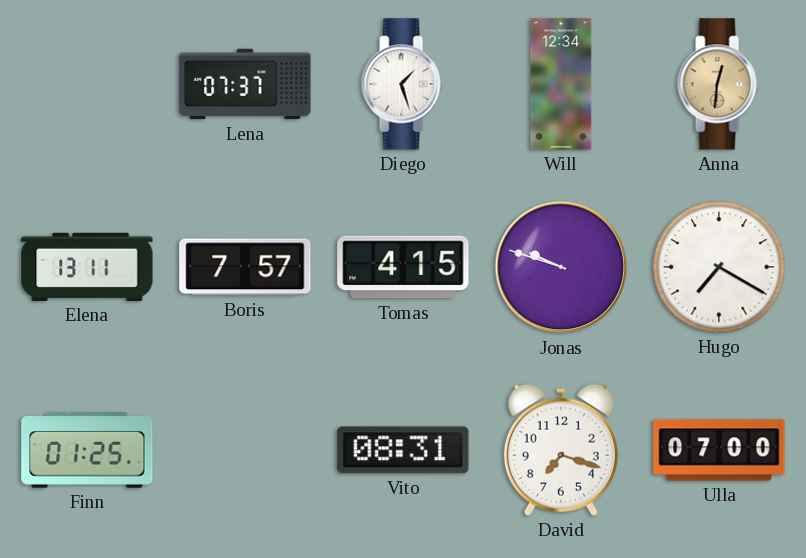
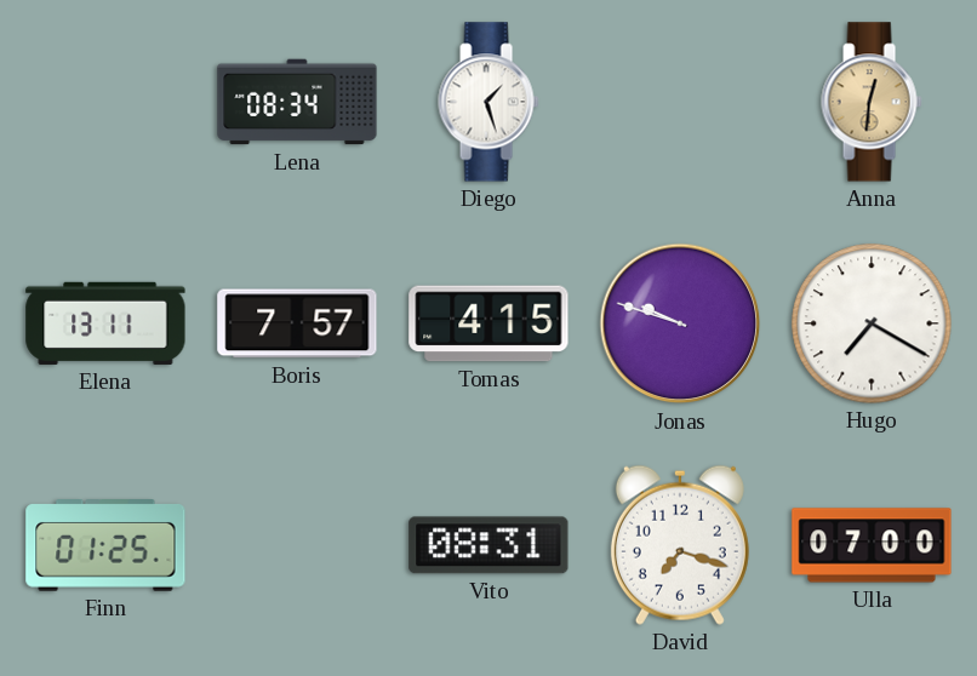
Lena: 07:37 -> 08:34 (297, 102)
Will: 12:34 -> none (561, 84)
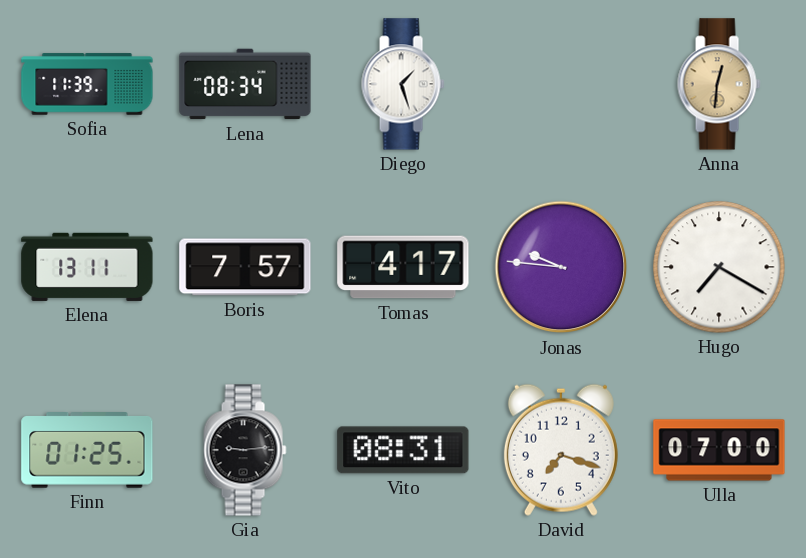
Sofia: none -> 11:39 (87, 84)
Tomas: 4:15 -> 4:17 (403, 267)
Jonas: 9:48 -> 9:46 (561, 267)
Gia: none -> 9:14 (245, 450)
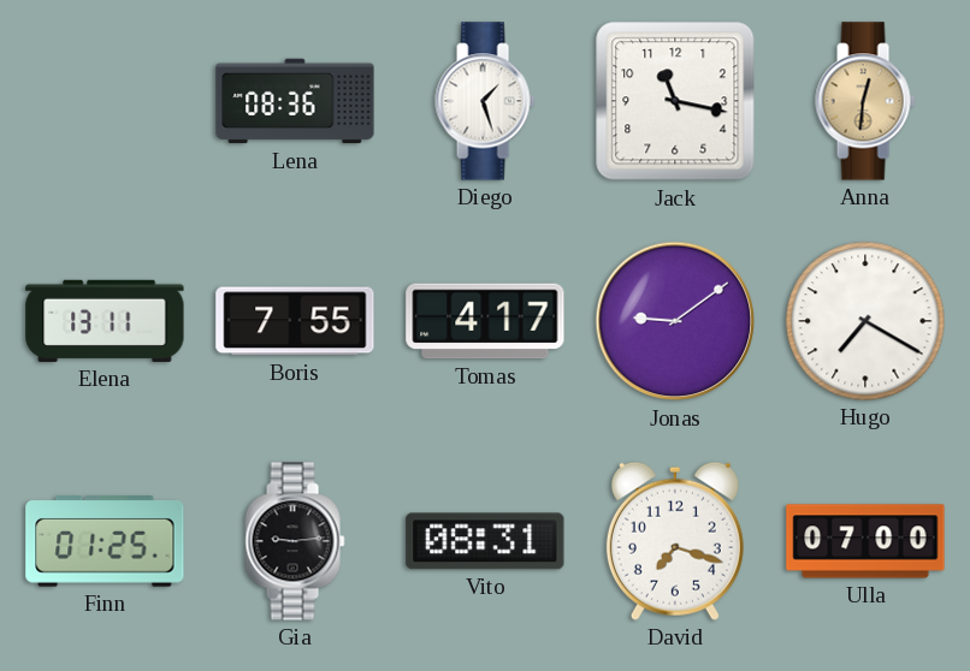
Sofia: 11:39 -> none (87, 84)
Lena: 08:34 -> 08:36 (295, 101)
Jack: none -> 11:17 (675, 101)
Boris: 7:57 -> 7:55 (295, 321)
Jonas: 9:46 -> 9:09 (675, 321)
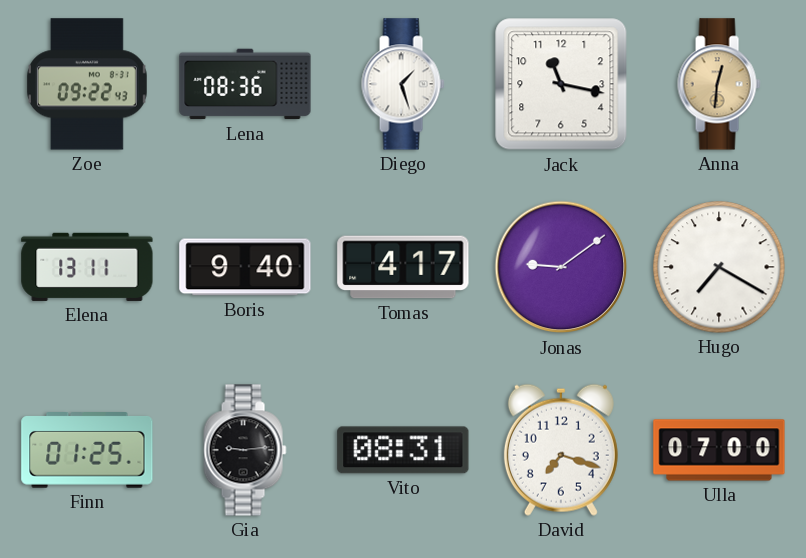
Zoe: none -> 09:22 (87, 84)
Boris: 7:55 -> 9:40 (245, 267)
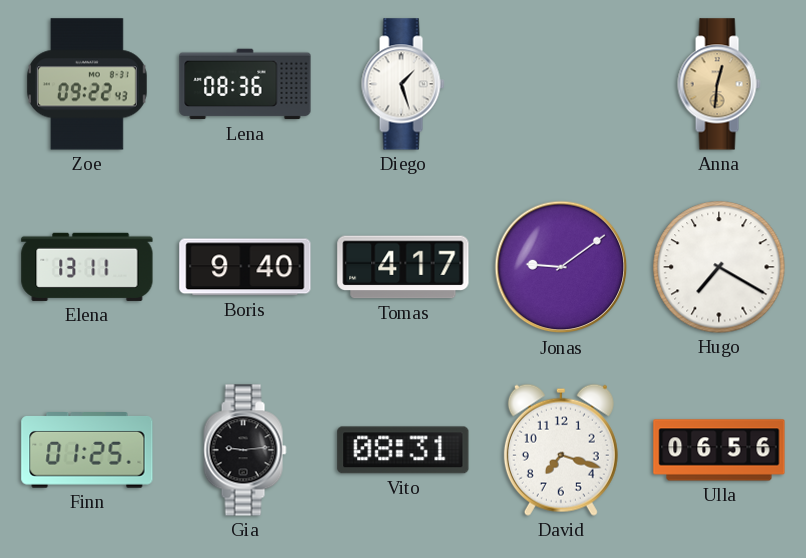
Jack: 11:17 -> none (561, 84)
Ulla: 07:00 -> 06:56 (719, 450)
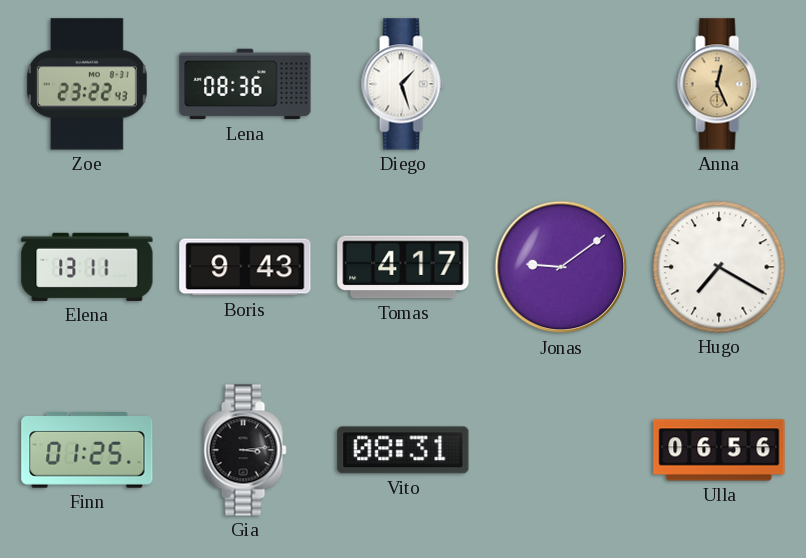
Zoe: 09:22 -> 23:22 (87, 84)
Anna: 12:31 -> 12:26 (719, 84)
Boris: 9:40 -> 9:43 (245, 267)
Gia: 9:14 -> 3:14 (245, 450)
David: 7:18 -> none (561, 450)
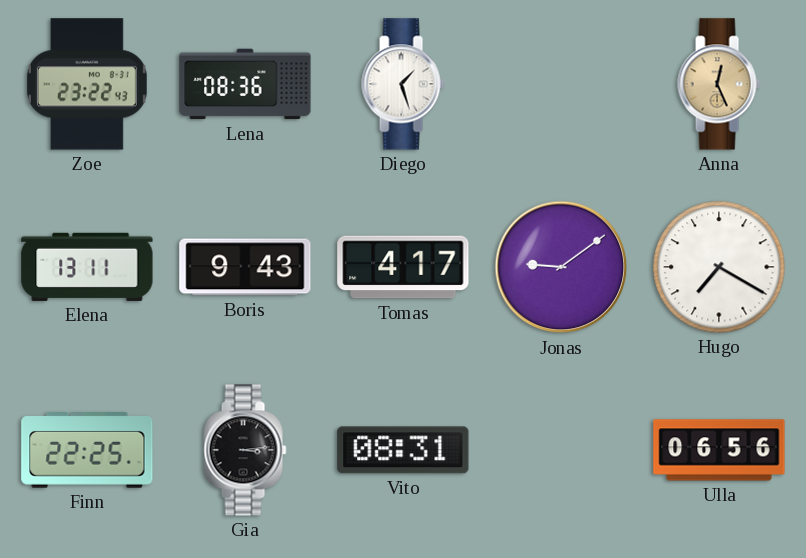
Finn: 01:25 -> 22:25 (87, 451)
